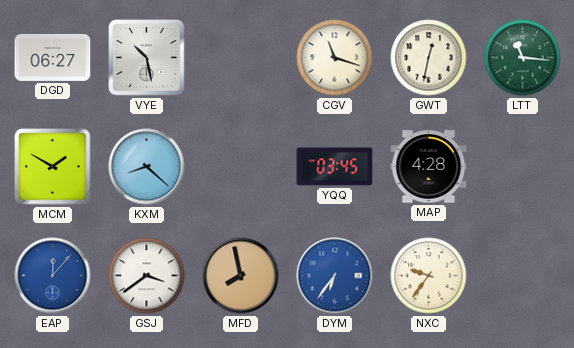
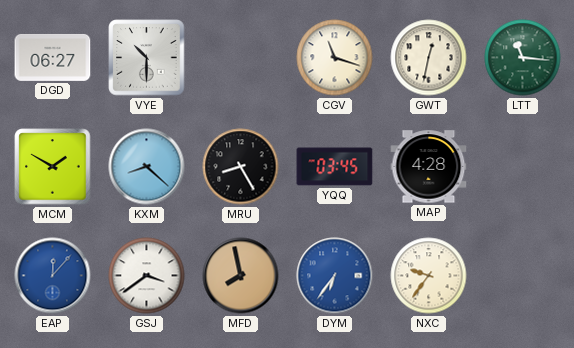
VYE: 10:28 -> 10:30 (147, 58)
MRU: none -> 8:25 (241, 167)
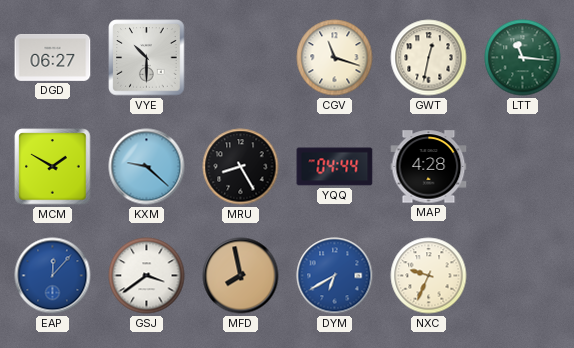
KXM: 8:22 -> 9:22 (147, 167)
YQQ: 03:45 -> 04:44 (335, 167)
DYM: 6:36 -> 6:40 (335, 276)
NXC: 9:36 -> 9:34 (429, 276)
